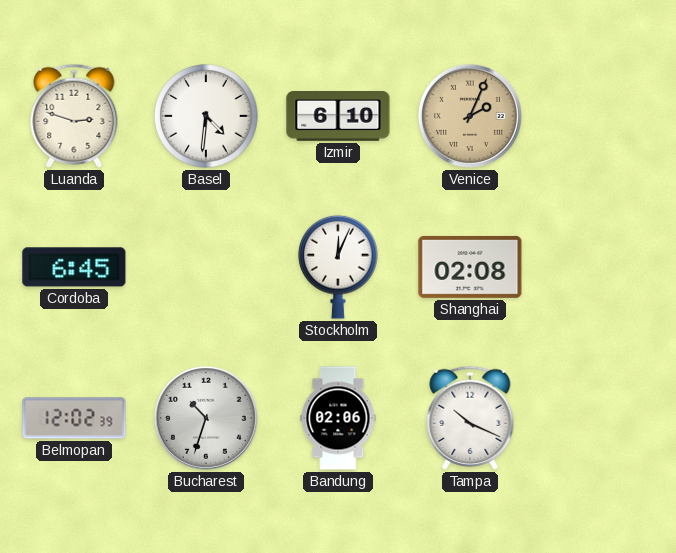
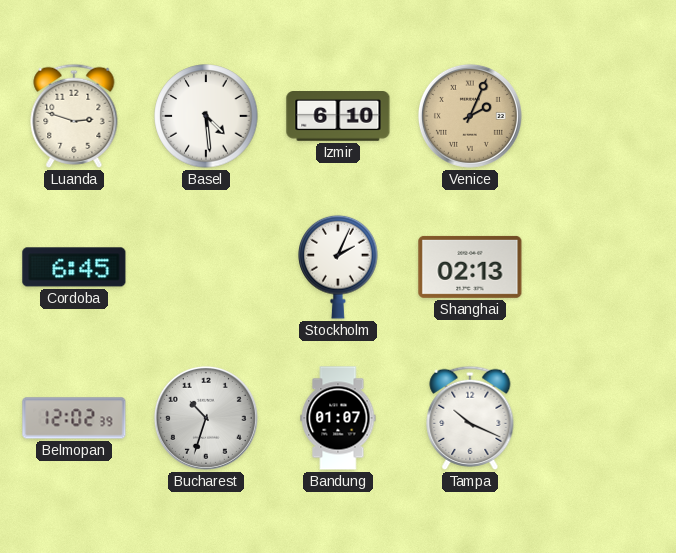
Basel: 4:31 -> 4:29 (206, 116)
Stockholm: 12:04 -> 2:04 (338, 267)
Shanghai: 02:08 -> 02:13 (470, 267)
Bandung: 02:06 -> 01:07 (338, 418)
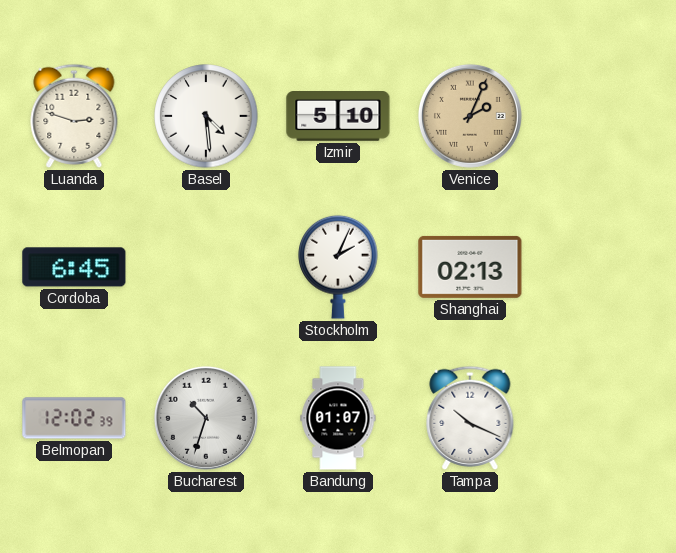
Izmir: 6:10 -> 5:10 (338, 117)
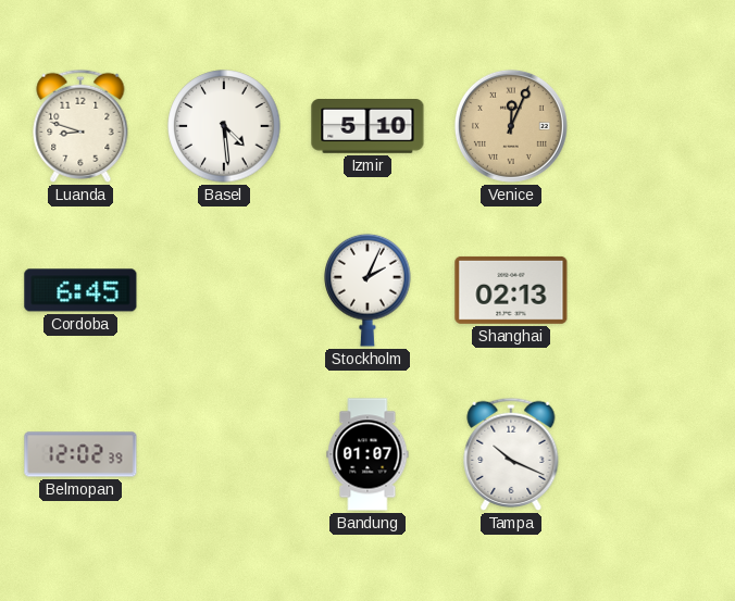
Luanda: 2:48 -> 8:48 (80, 126)
Venice: 2:04 -> 12:04 (511, 126)
Bucharest: 10:33 -> none (206, 418)
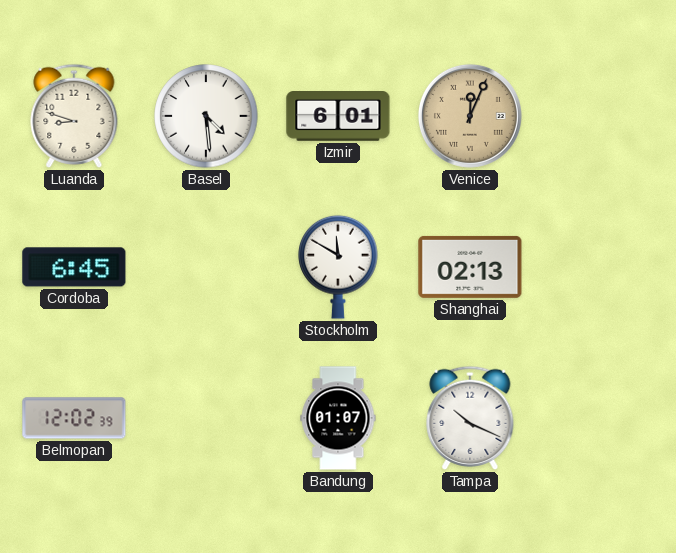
Izmir: 5:10 -> 6:01 (338, 117)
Stockholm: 2:04 -> 11:50 (338, 267)
